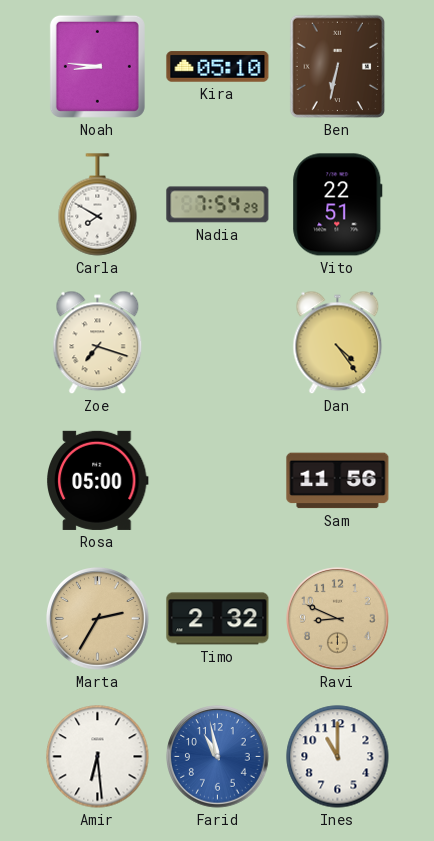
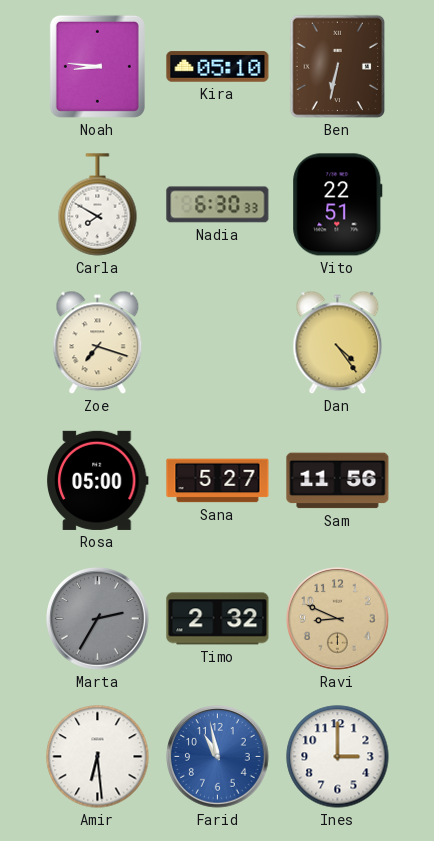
Nadia: 7:54 -> 6:30 (218, 205)
Sana: none -> 5:27 (218, 481)
Marta dial: champagne -> grey (98, 619)
Ines: 11:00 -> 3:00 (338, 757)
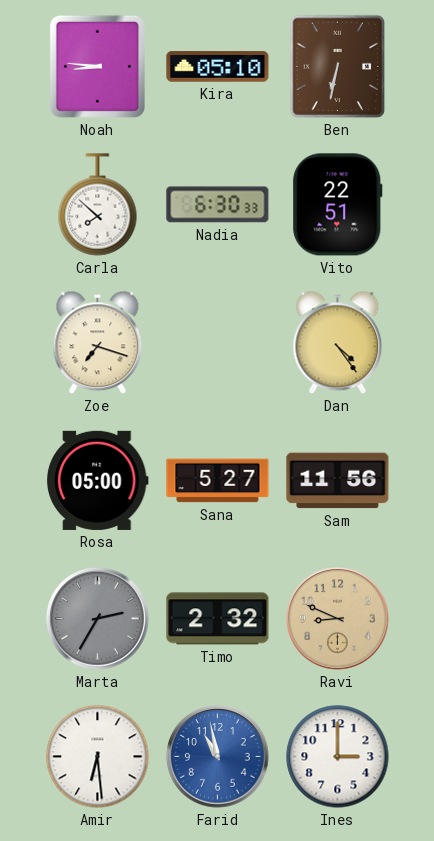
Carla: 7:50 -> 7:52 (98, 205)
